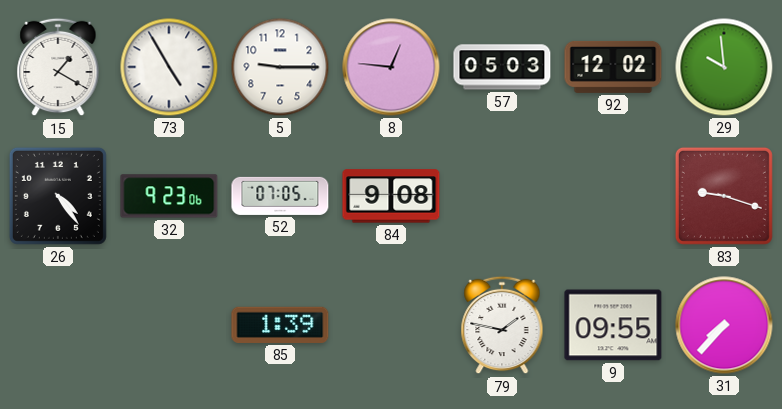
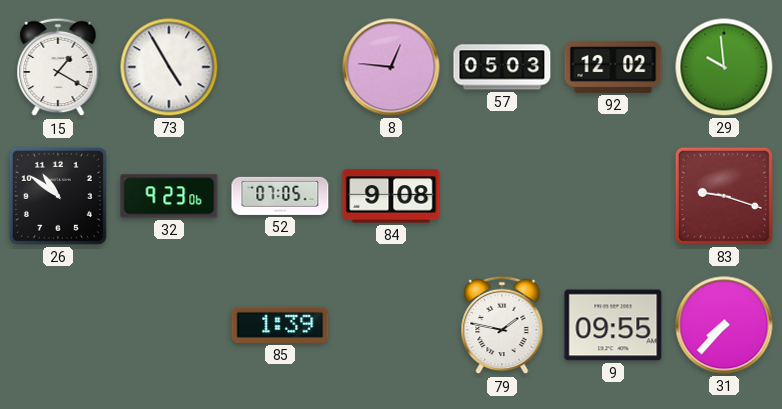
5: 9:15 -> none (280, 67)
26: 4:24 -> 10:51 (58, 196)
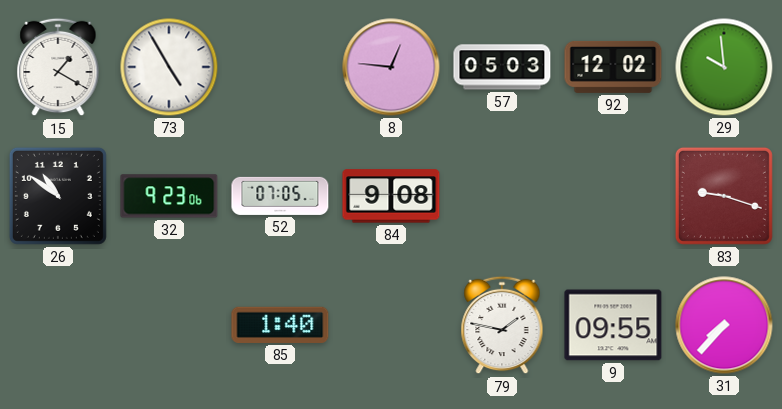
85: 1:39 -> 1:40 (280, 325)
